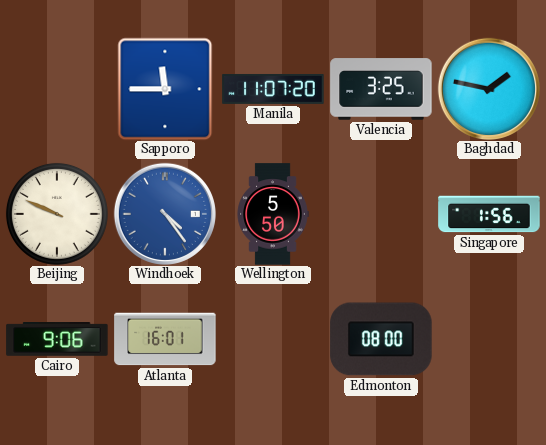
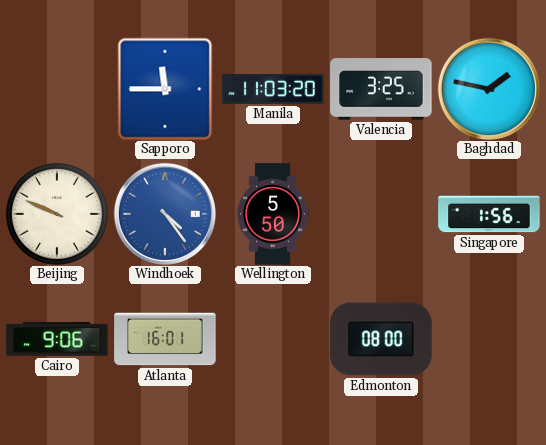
Manila: 11:07 -> 11:03 (273, 89)
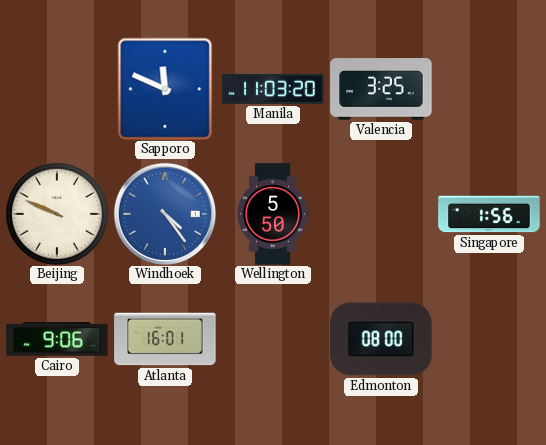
Sapporo: 11:45 -> 11:49 (165, 89)
Baghdad: 1:47 -> none (489, 89)
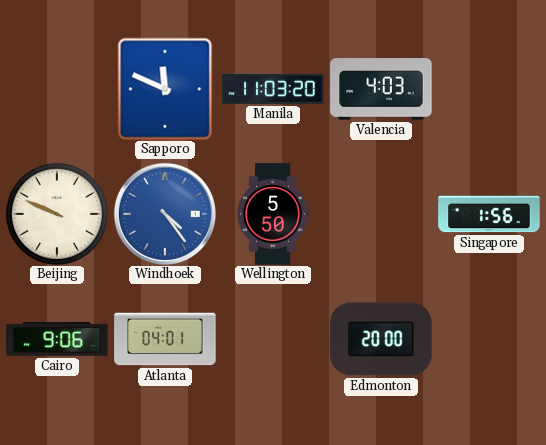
Valencia: 3:25 -> 4:03 (381, 89)
Atlanta: 16:01 -> 04:01 (165, 339)
Edmonton: 08:00 -> 20:00 (381, 339)
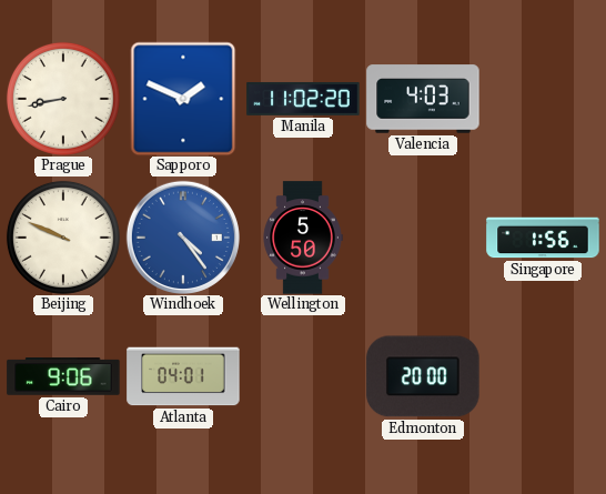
Prague: none -> 8:43 (63, 99)
Sapporo: 11:49 -> 1:49 (183, 99)
Manila: 11:03 -> 11:02 (303, 99)
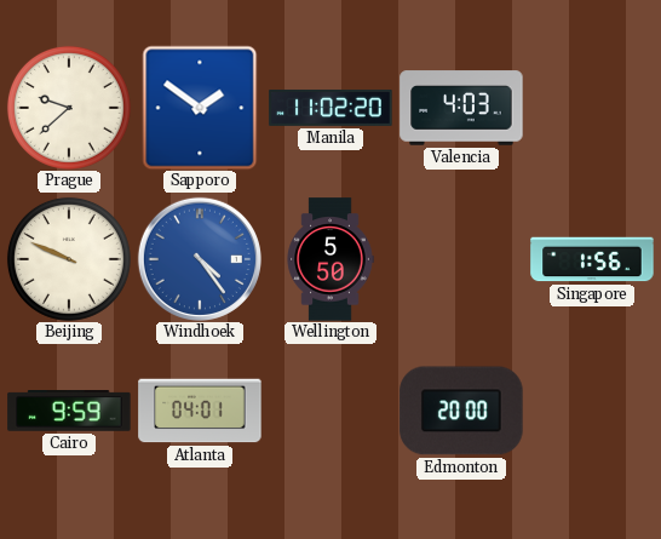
Prague: 8:43 -> 9:38 (69, 108)
Sapporo: 1:49 -> 1:51 (200, 108)
Cairo: 9:06 -> 9:59 (69, 412)
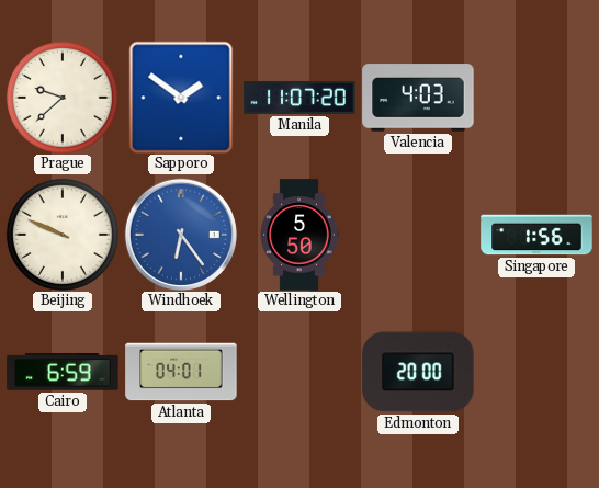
Manila: 11:02 -> 11:07 (299, 98)
Windhoek: 4:24 -> 6:24 (181, 235)
Cairo: 9:59 -> 6:59 (63, 373)
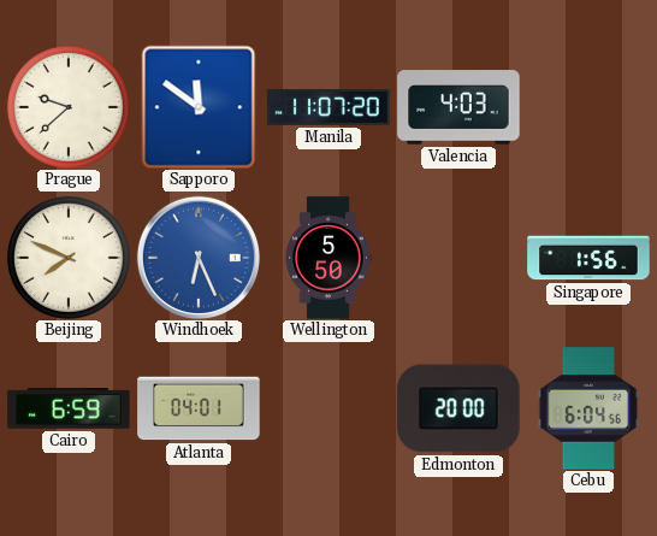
Sapporo: 1:51 -> 11:51 (199, 107)
Beijing: 9:49 -> 7:49 (69, 258)
Windhoek: 6:24 -> 6:26 (199, 258)
Cebu: none -> 6:04 (588, 408)
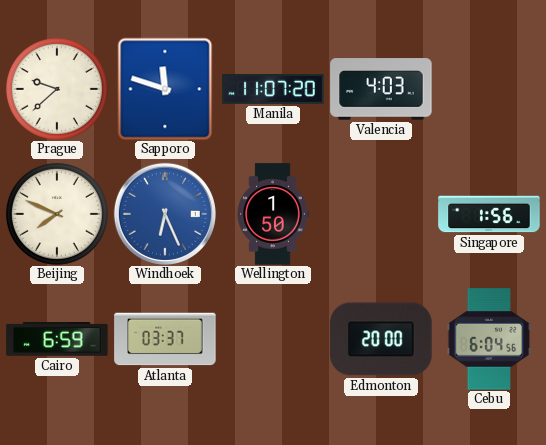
Sapporo: 11:51 -> 11:48 (165, 89)
Wellington: 5:50 -> 1:50 (273, 214)
Atlanta: 04:01 -> 03:37 (165, 339)
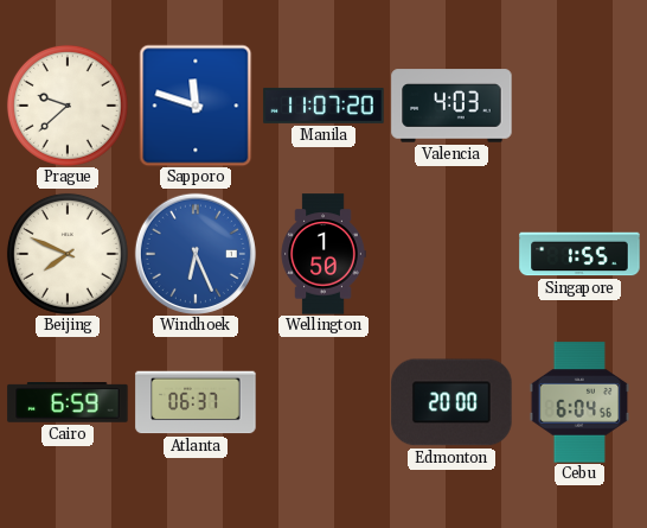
Singapore: 1:56 -> 1:55 (579, 254)
Atlanta: 03:37 -> 06:37 (196, 402)
